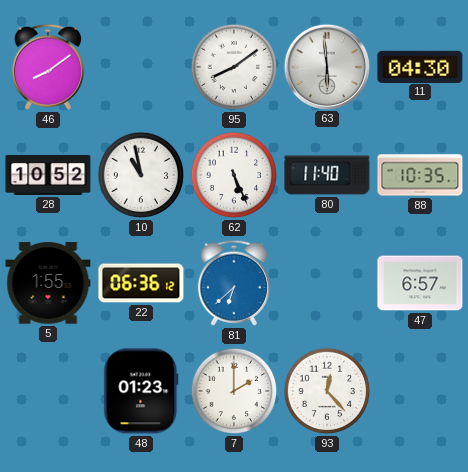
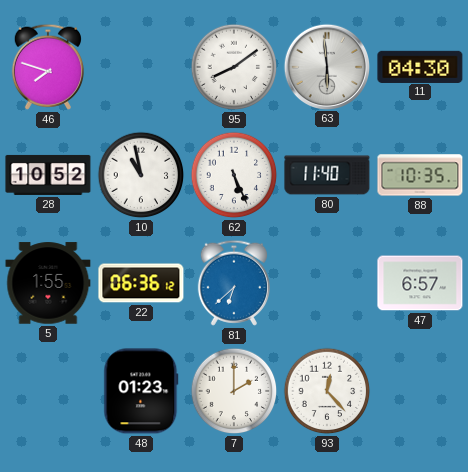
46: 8:09 -> 7:48 (48, 67)
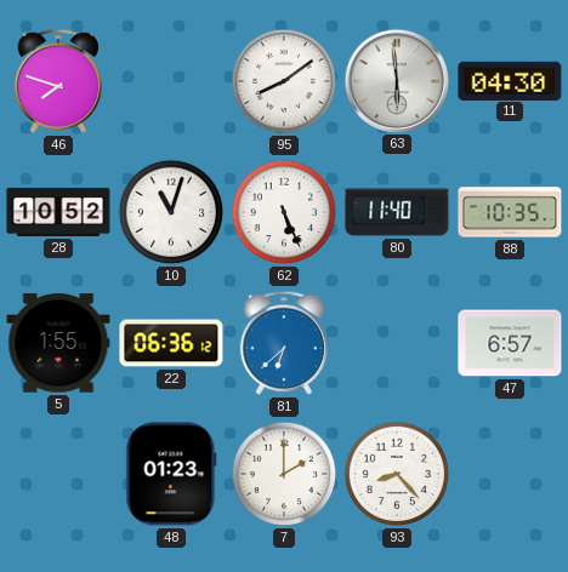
10: 10:58 -> 11:03 (171, 212)
93: 12:23 -> 8:23 (397, 474)
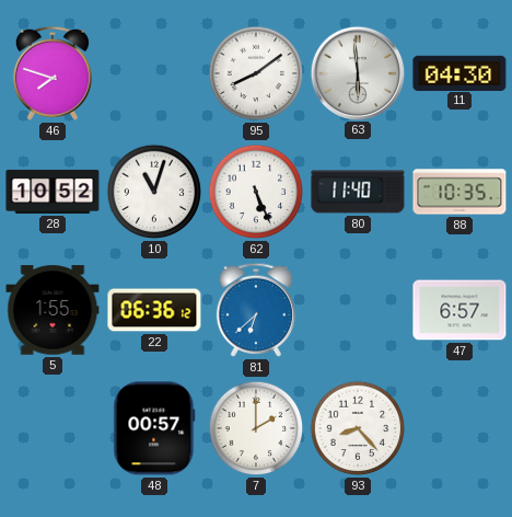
48: 01:23 -> 00:57 (154, 428)
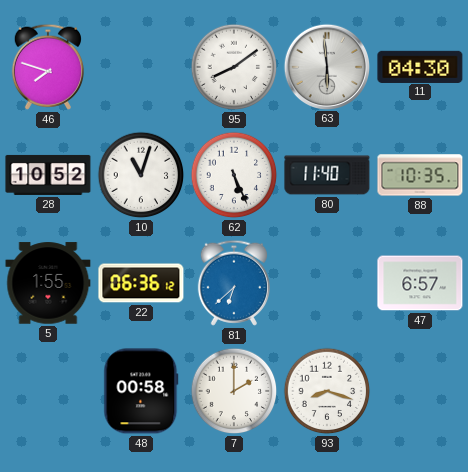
48: 00:57 -> 00:58 (141, 391)
93: 8:23 -> 8:18 (327, 391)
